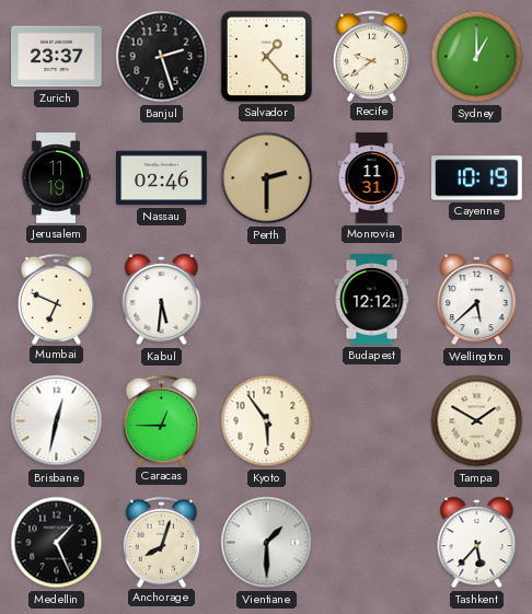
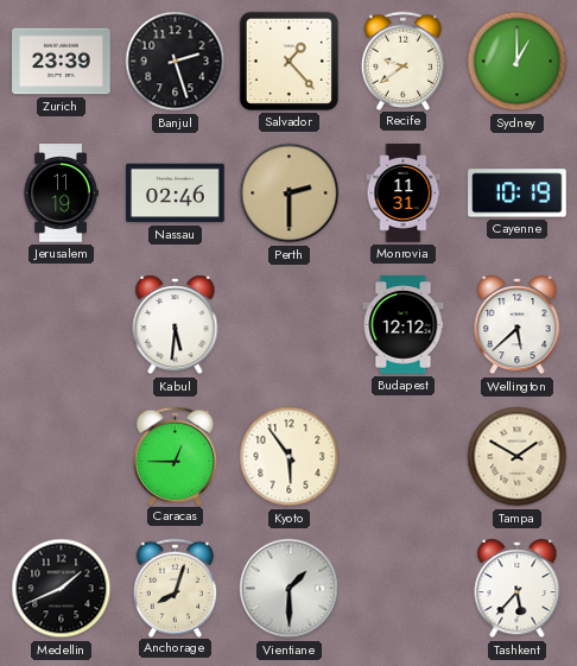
Zurich: 23:37 -> 23:39 (62, 62)
Mumbai: 6:49 -> none (57, 299)
Brisbane: 12:32 -> none (57, 421)
Medellin: 1:26 -> 1:41 (62, 589)
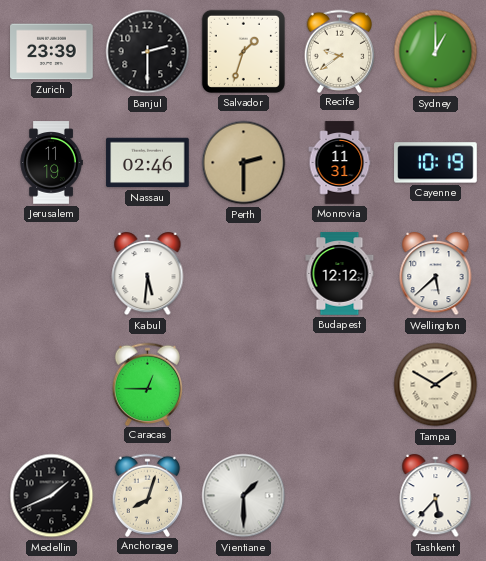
Banjul: 2:27 -> 2:30 (148, 52)
Salvador: 1:23 -> 1:33 (243, 51)
Kyoto: 5:54 -> none (290, 457)
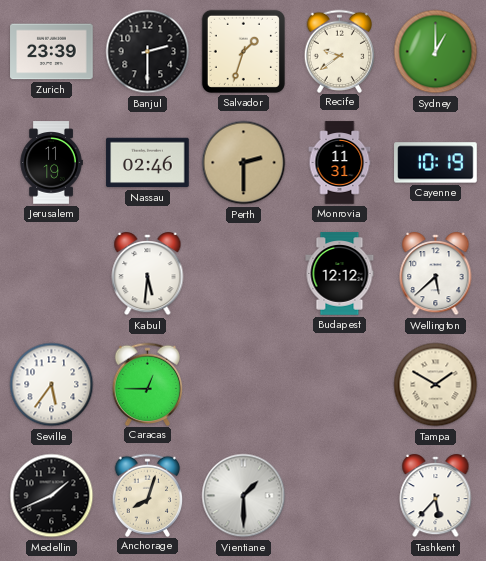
Seville: none -> 5:36 (52, 385)
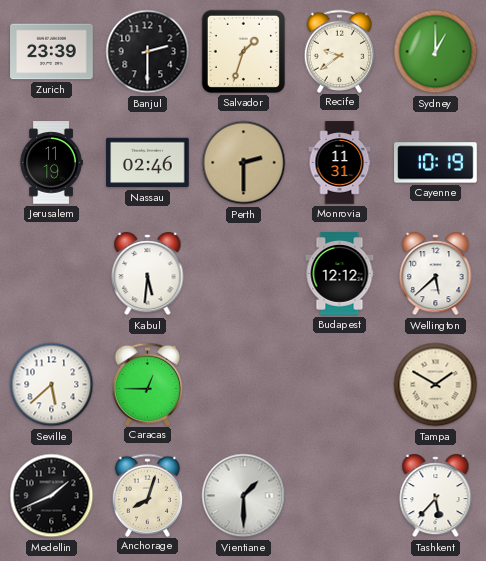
Seville: 5:36 -> 5:38 (52, 385)
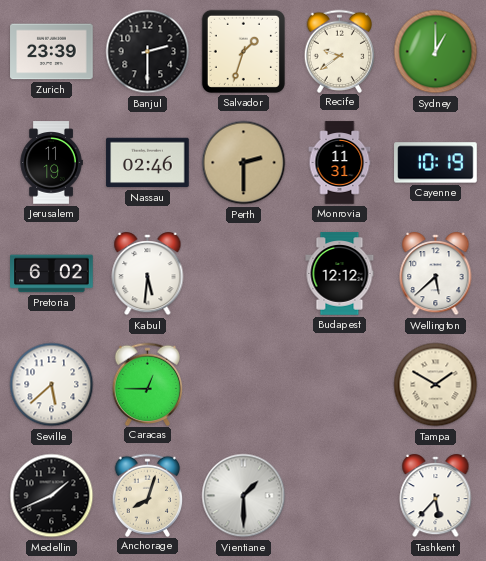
Pretoria: none -> 6:02 (52, 274)
